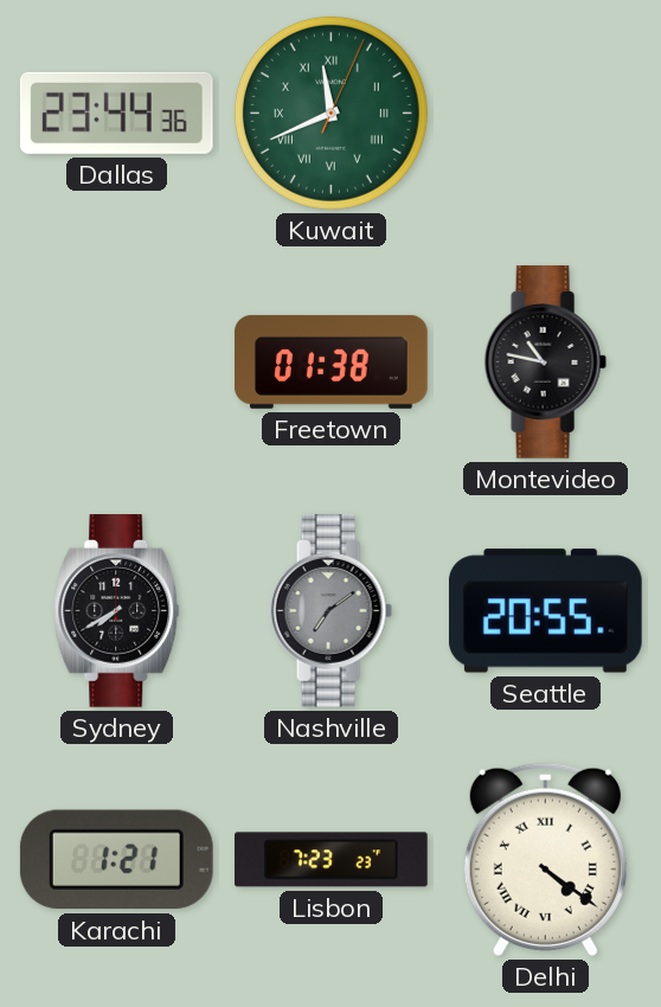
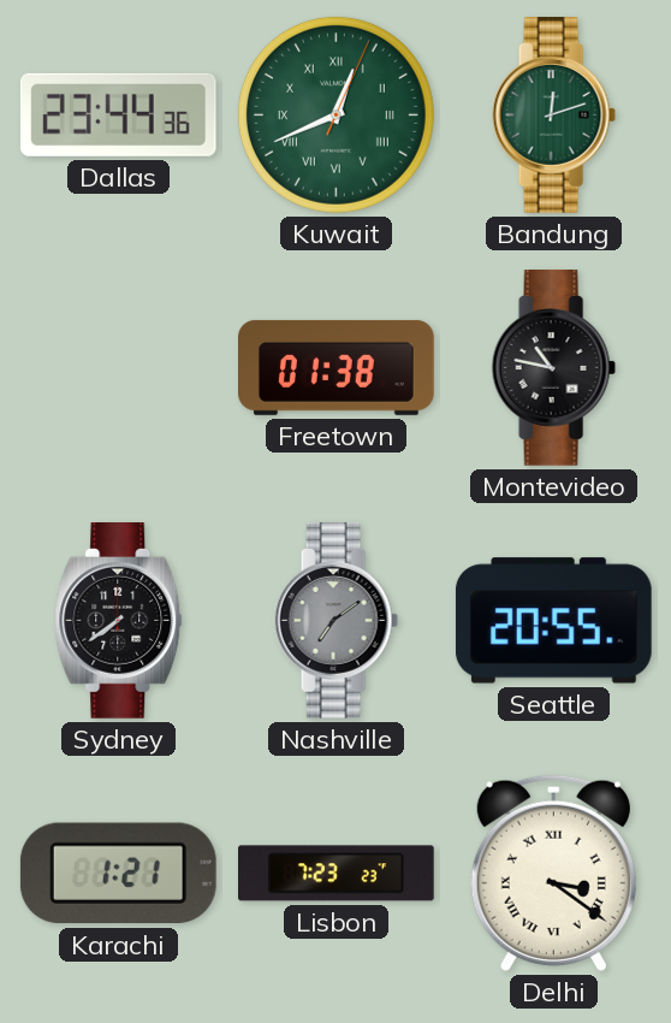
Kuwait: 11:41 -> 12:41 (335, 114)
Bandung: none -> 12:12 (553, 116)
Sydney: 7:40 -> 7:39 (119, 621)
Delhi: 4:21 -> 3:21 (553, 873)
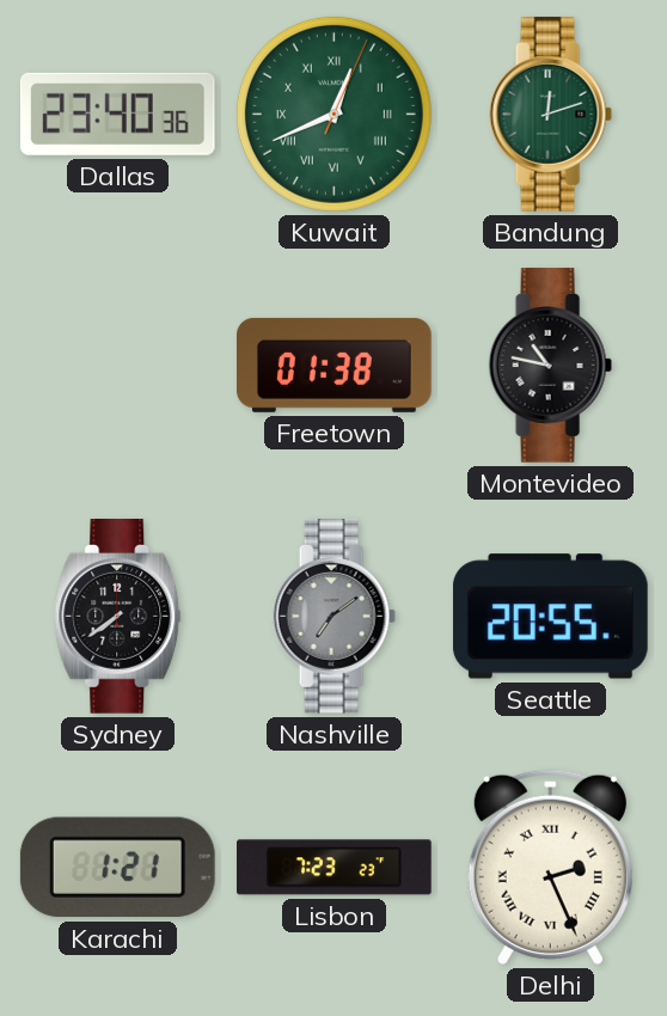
Dallas: 23:44 -> 23:40 (117, 114)
Delhi: 3:21 -> 2:26 (550, 867)
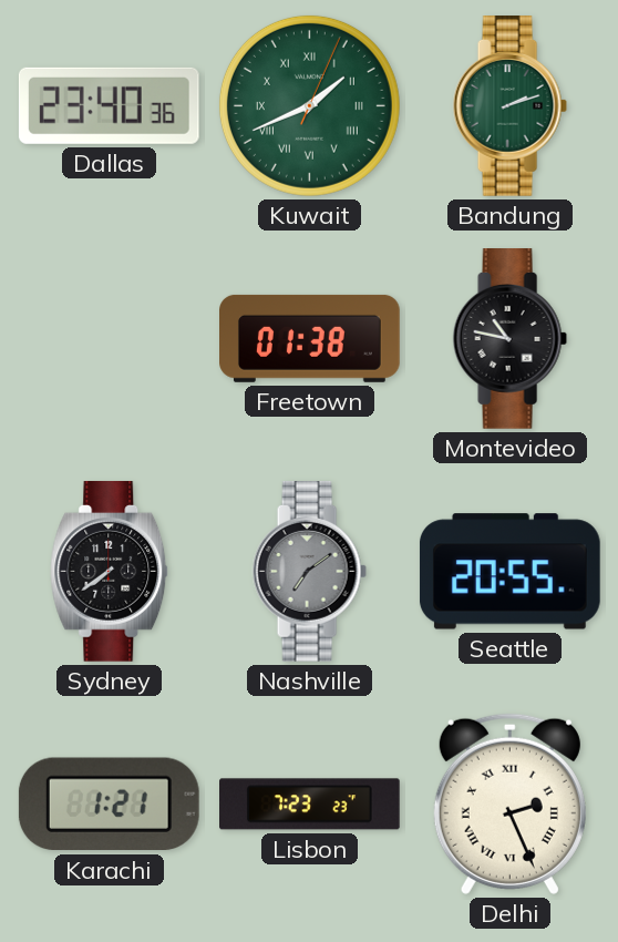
Kuwait: 12:41 -> 1:41 (309, 105)
Bandung: 12:12 -> 2:12 (509, 106)
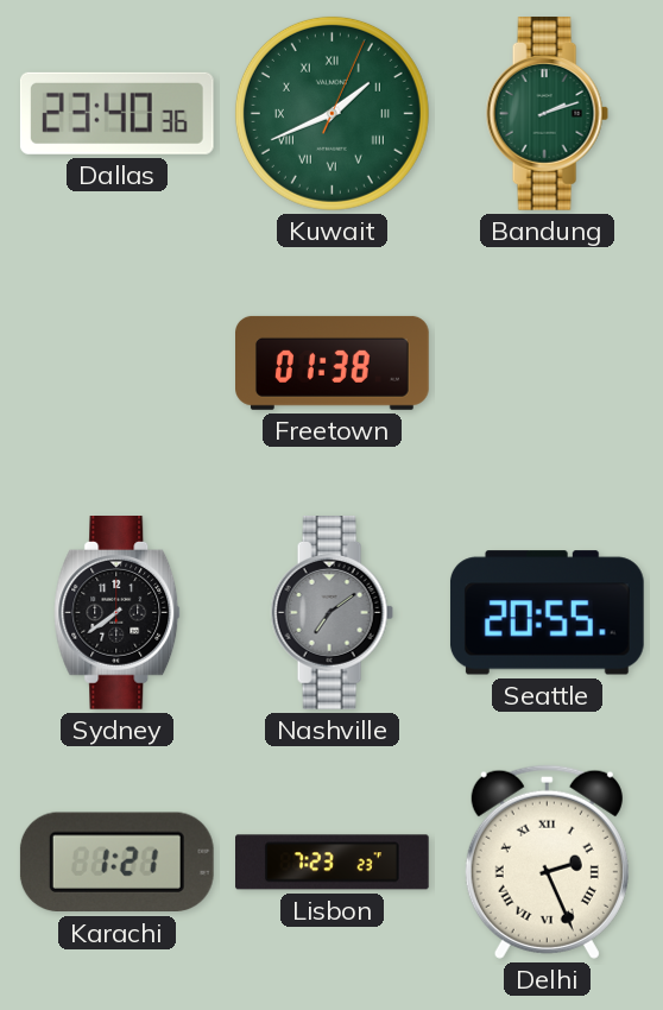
Montevideo: 10:47 -> none (509, 339)
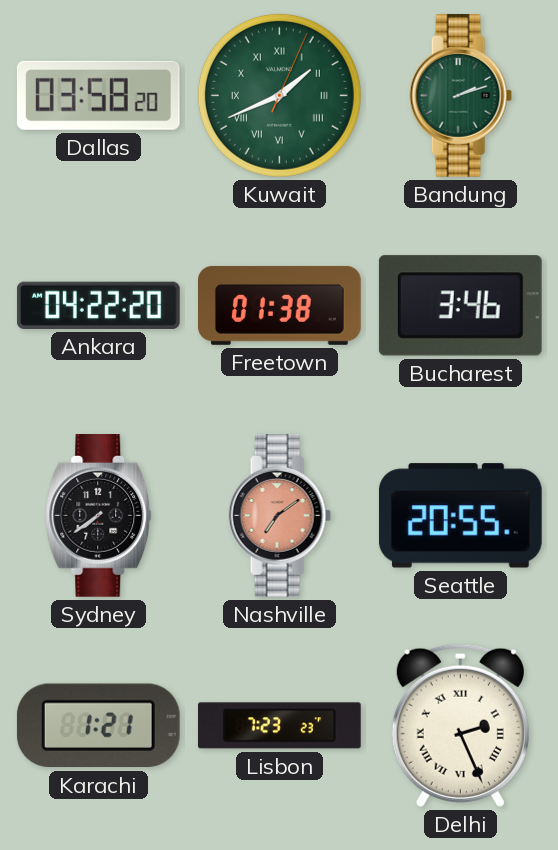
Dallas: 23:40 -> 03:58 (98, 95)
Ankara: none -> 04:22 (98, 305)
Bucharest: none -> 3:46 (460, 306)
Nashville dial: grey -> salmon (279, 516)
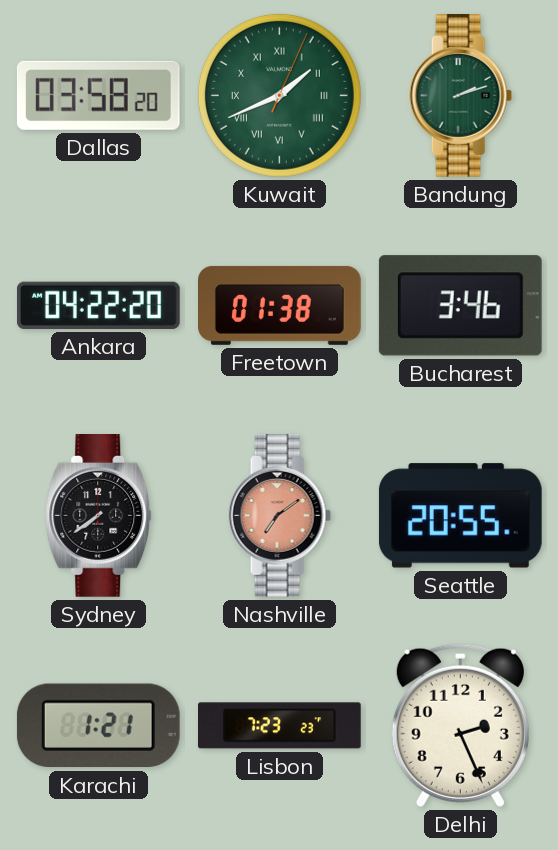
Delhi numerals: Roman -> Arabic (460, 725)
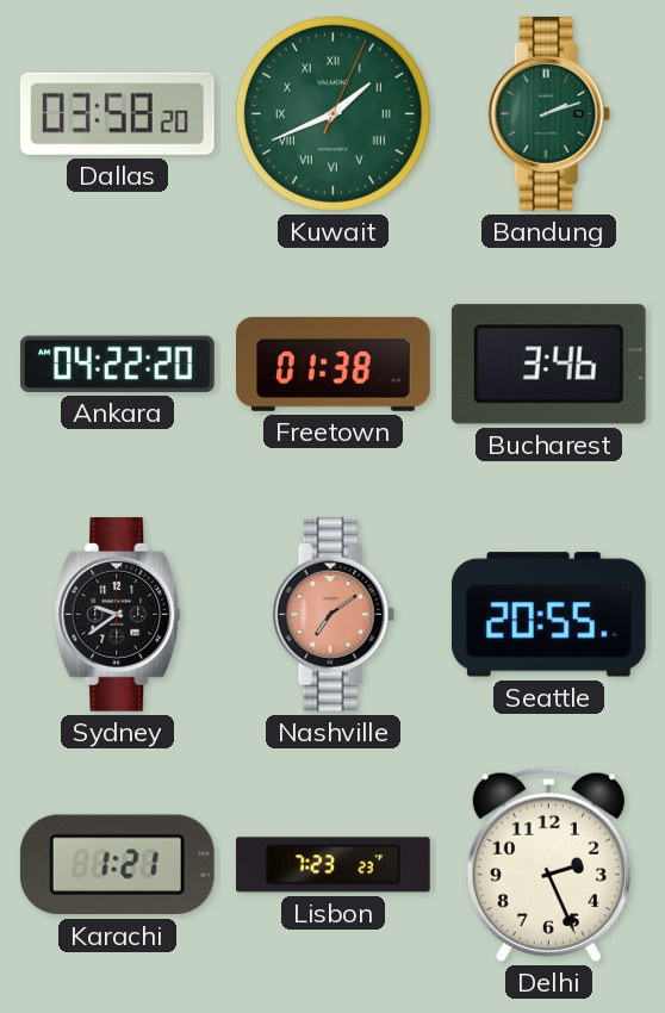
Sydney: 7:39 -> 9:39 (118, 615)
